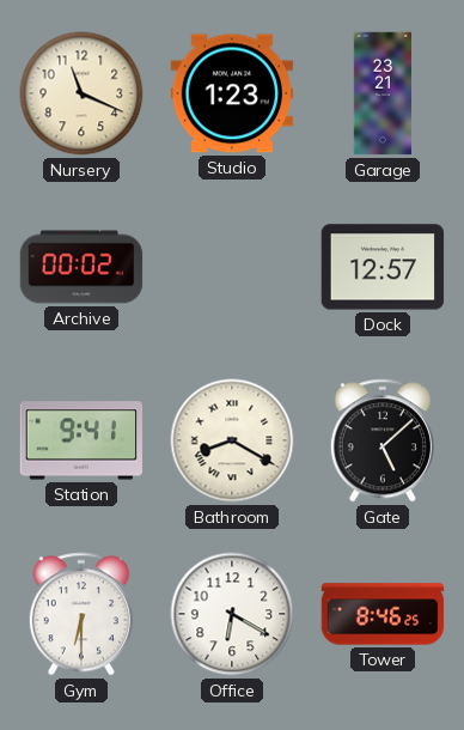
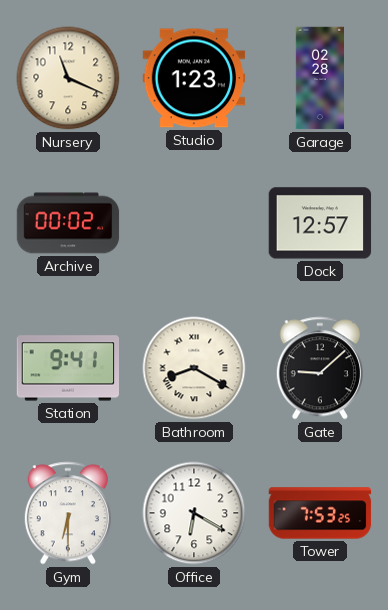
Garage: 23:21 -> 02:28 (319, 78)
Gate: 5:08 -> 9:08 (320, 368)
Tower: 8:46 -> 7:53 (320, 513)
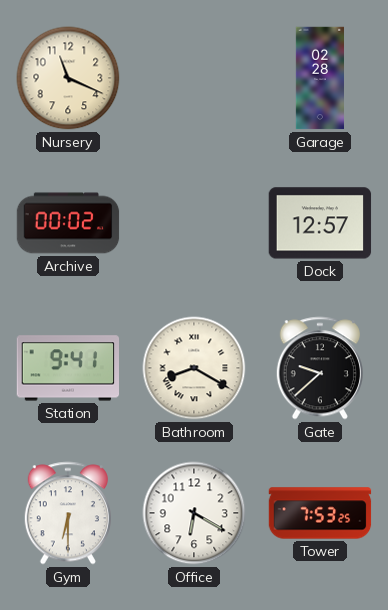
Studio: 1:23 -> none (194, 78)
Gate: 9:08 -> 9:38 (320, 368)
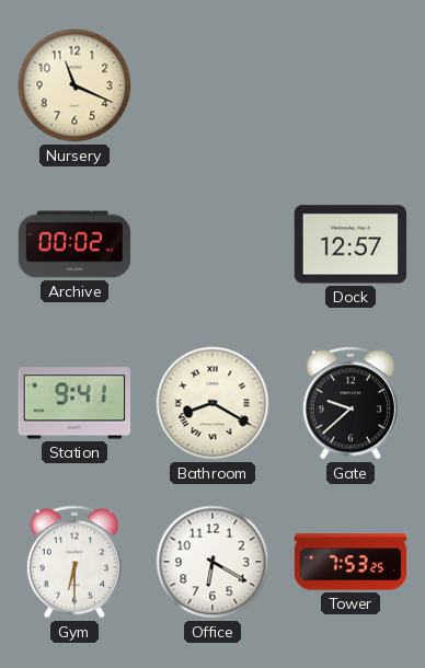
Garage: 02:28 -> none (319, 78)
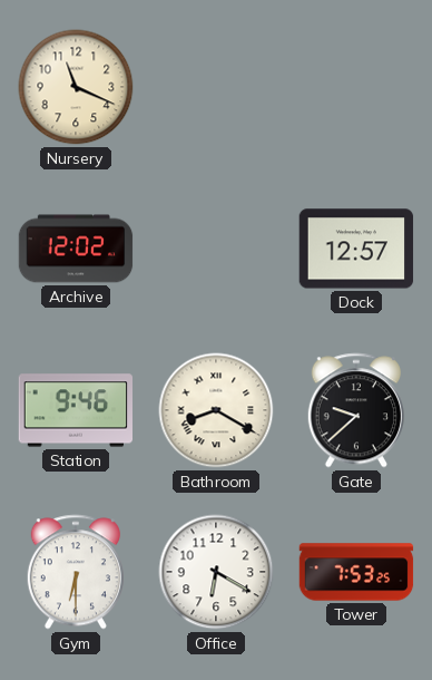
Archive: 00:02 -> 12:02 (76, 249)
Station: 9:41 -> 9:46 (76, 410)
